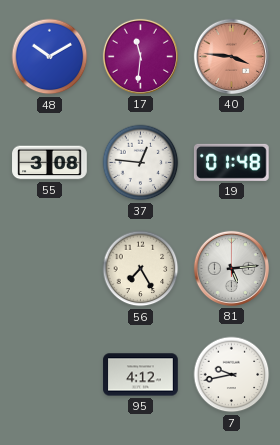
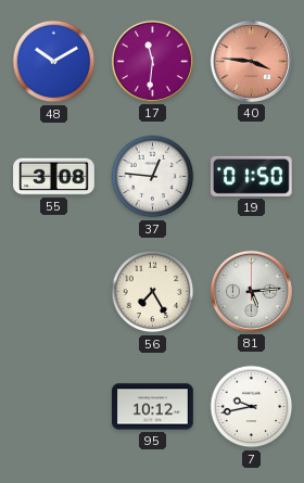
19: 01:48 -> 01:50 (251, 176)
95: 4:12 -> 10:12 (153, 407)
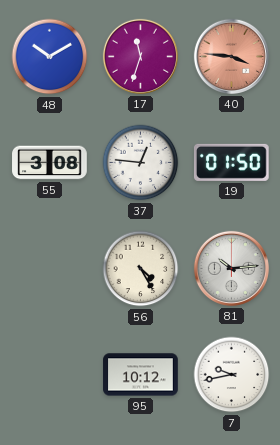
17: 11:31 -> 11:33 (140, 56)
56: 7:25 -> 4:25 (141, 269)
81: 5:14 -> 10:14 (231, 268)
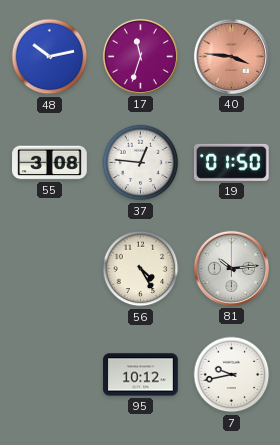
48: 10:10 -> 10:13 (50, 57)
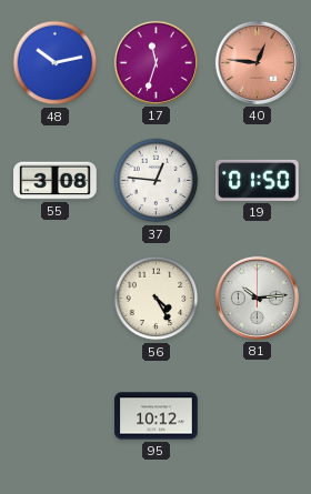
40: 3:46 -> 12:46 (257, 62)
7: 9:43 -> none (232, 375)
